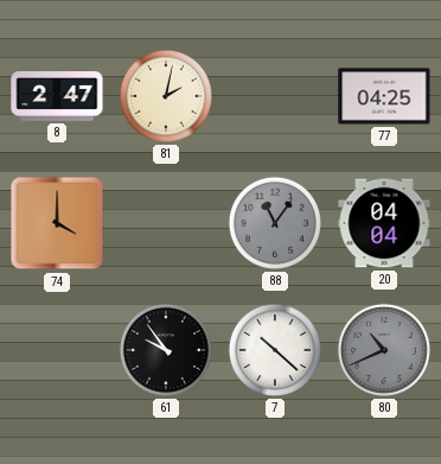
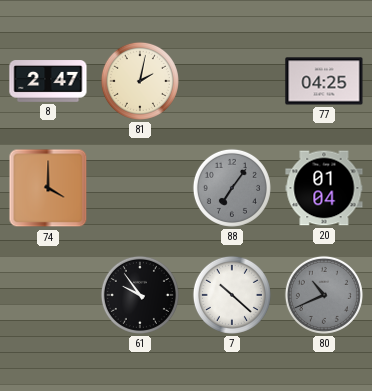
88: 11:06 -> 7:06 (232, 188)
20: 04:04 -> 01:04 (324, 188)
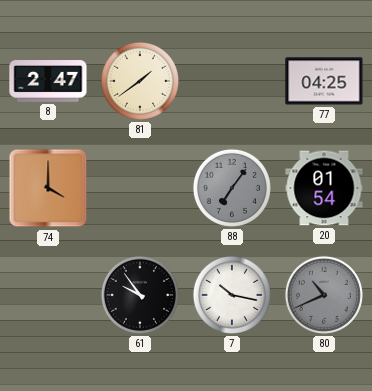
81: 2:02 -> 1:39 (140, 81)
20: 01:04 -> 01:54 (324, 188)
7: 10:22 -> 10:17 (232, 295)
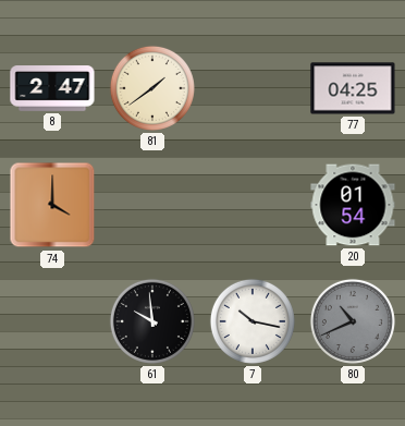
88: 7:06 -> none (232, 188)
61: 9:54 -> 9:59 (152, 321)
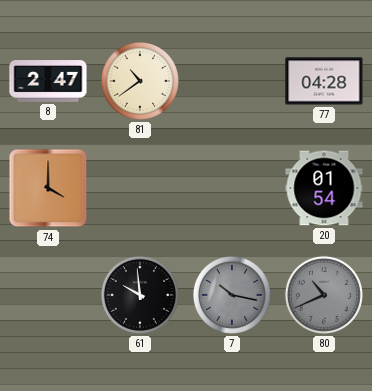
81: 1:39 -> 10:39 (140, 81)
77: 04:25 -> 04:28 (324, 81)
7 dial: white -> grey (232, 295)
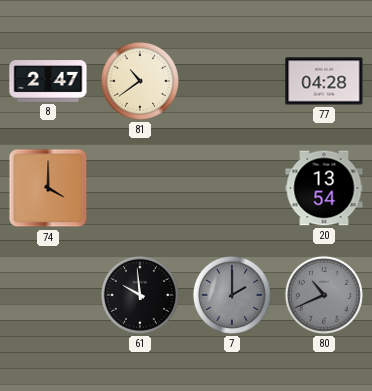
20: 01:54 -> 13:54 (324, 188)
7: 10:17 -> 2:00 (232, 295)
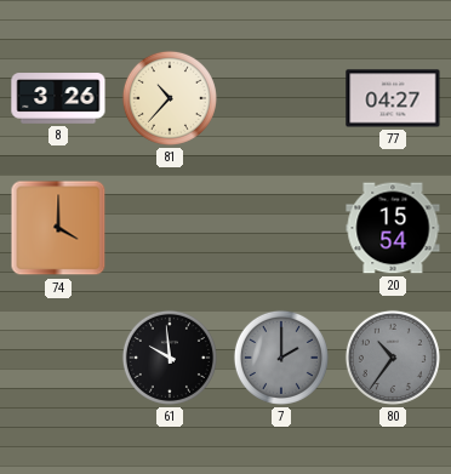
8: 2:47 -> 3:26 (58, 98)
81: 10:39 -> 10:37 (170, 98)
77: 04:28 -> 04:27 (393, 98)
20: 13:54 -> 15:54 (393, 228)
80: 10:41 -> 10:36 (393, 358)
